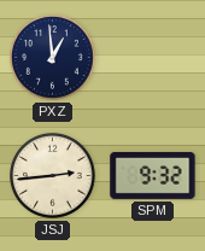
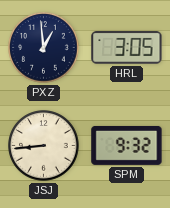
HRL: none -> 3:05 (127, 48)
JSJ: 2:44 -> 8:44 (44, 146)
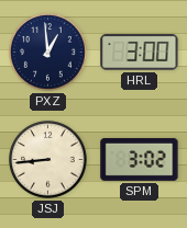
HRL: 3:05 -> 3:00 (140, 53)
SPM: 9:32 -> 3:02 (140, 159)
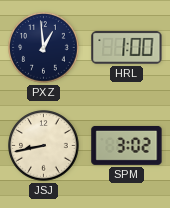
HRL: 3:00 -> 1:00 (127, 48)
JSJ: 8:44 -> 8:43 (44, 146)
